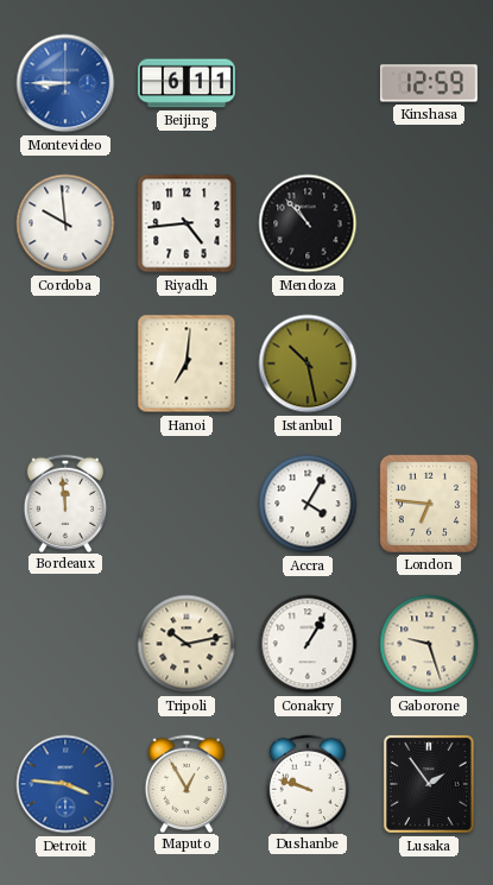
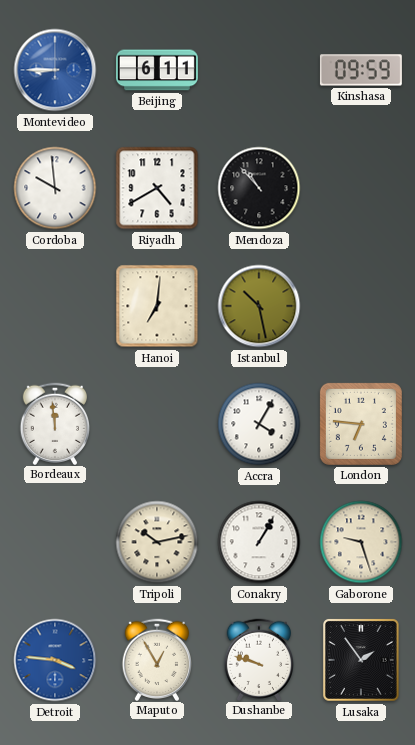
Kinshasa: 12:59 -> 09:59 (361, 70)
Riyadh: 4:44 -> 4:40 (157, 188)
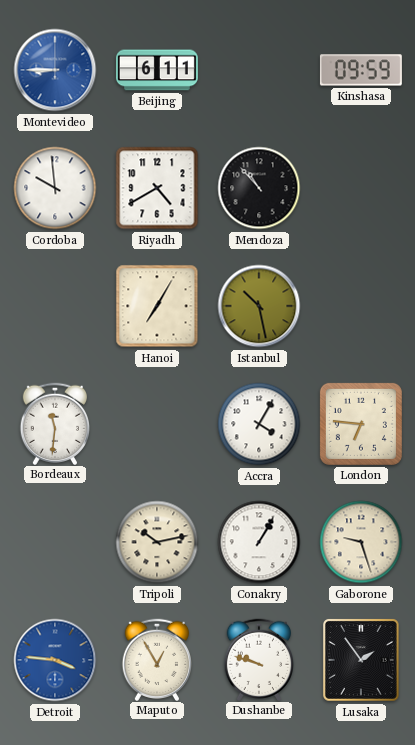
Hanoi: 7:01 -> 7:05 (157, 306)
Bordeaux: 11:59 -> 11:31 (54, 423)
